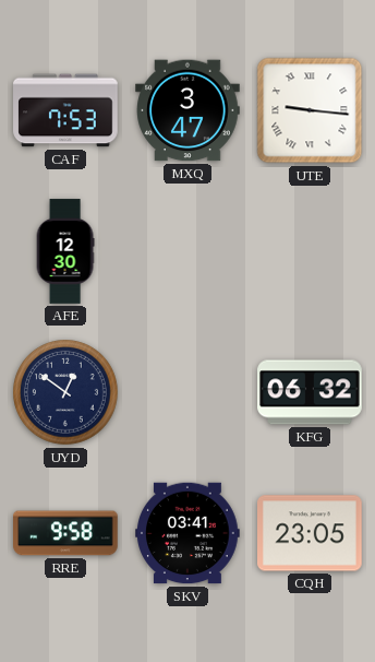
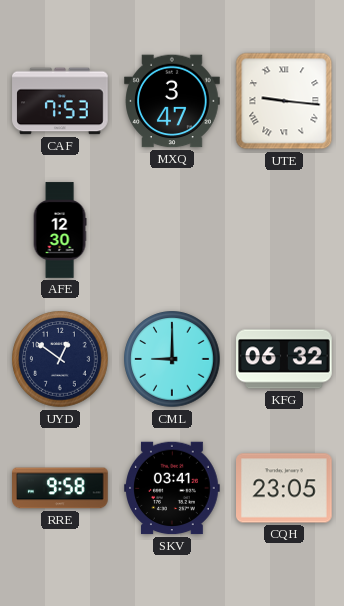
CML: none -> 9:00 (172, 359)
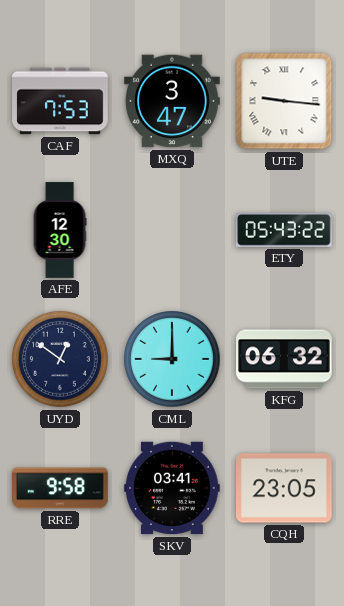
ETY: none -> 05:43 (285, 230)
